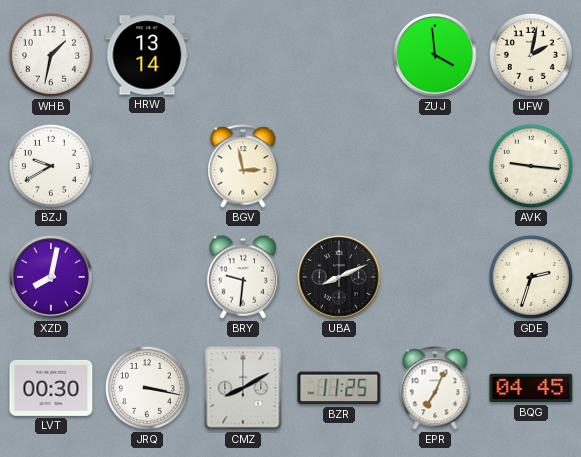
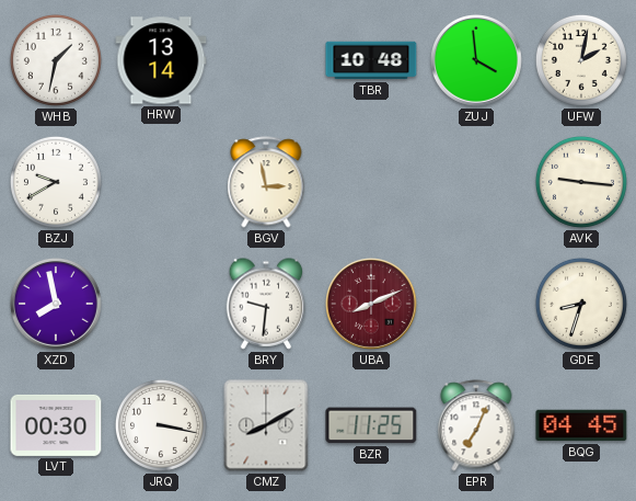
TBR: none -> 10:48 (371, 60)
XZD: 8:02 -> 7:58 (57, 305)
UBA dial: black -> burgundy (372, 305)
GDE: 2:33 -> 8:33 (581, 304)
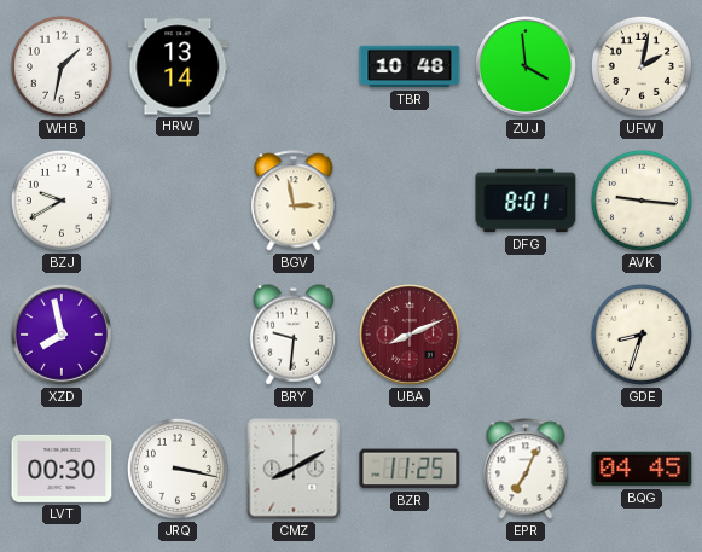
DFG: none -> 8:01 (526, 201)
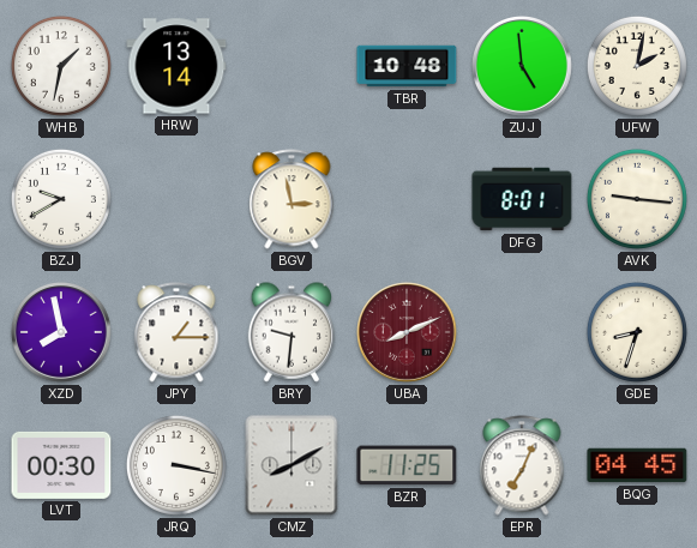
ZUJ: 3:59 -> 4:59 (523, 67)
JPY: none -> 1:15 (176, 332)
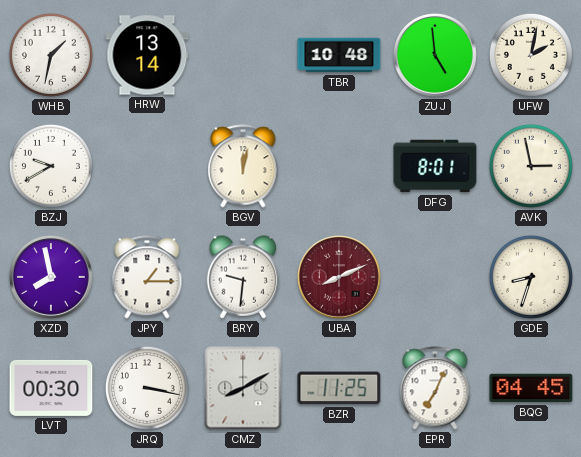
BGV: 2:58 -> 12:02 (243, 166)
AVK: 9:16 -> 2:58 (531, 166)
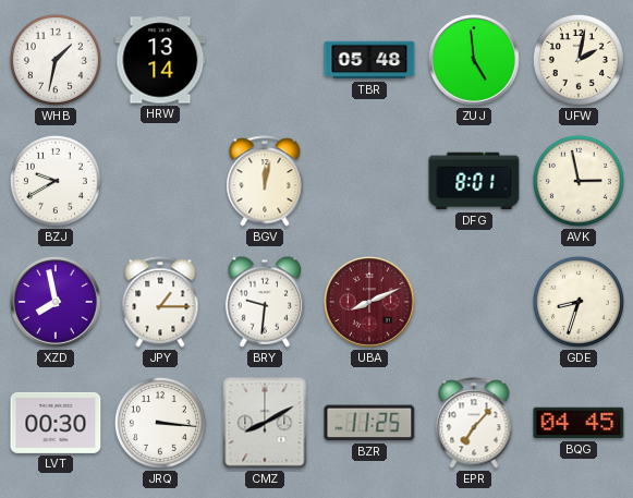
TBR: 10:48 -> 05:48 (369, 60)
JRQ: 3:17 -> 3:16 (160, 423)
EPR: 7:04 -> 7:07 (474, 423)
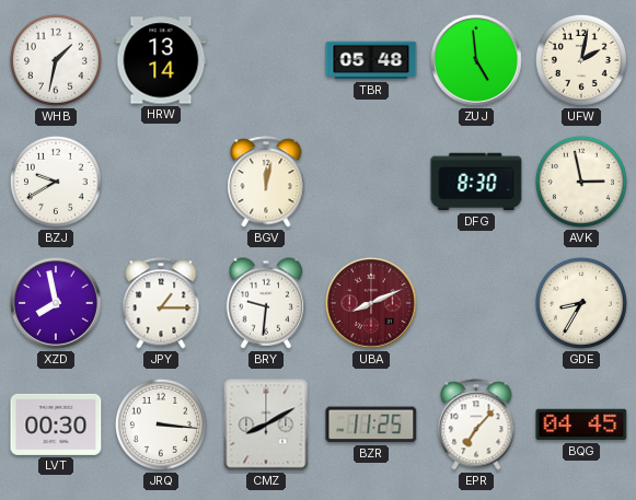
DFG: 8:01 -> 8:30 (476, 182)
GDE: 8:33 -> 8:35 (581, 303)
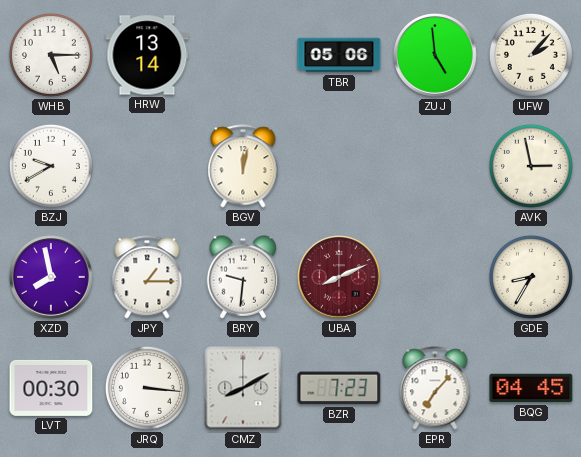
WHB: 1:32 -> 5:15 (51, 55)
TBR: 05:48 -> 05:06 (339, 55)
UFW: 2:02 -> 2:07 (531, 55)
DFG: 8:30 -> none (476, 182)
BZR: 11:25 -> 7:23 (339, 388)
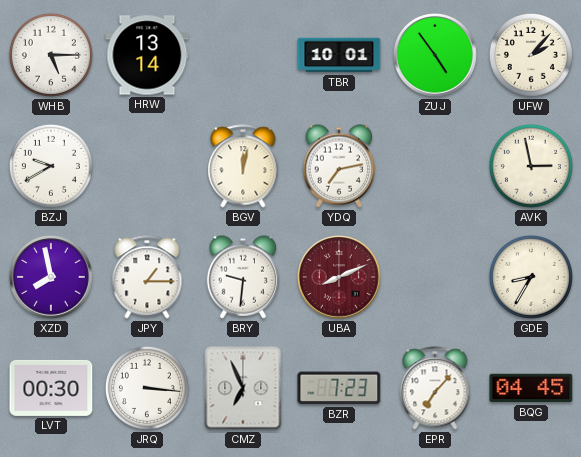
TBR: 05:06 -> 10:01 (339, 55)
ZUJ: 4:59 -> 4:54 (436, 56)
YDQ: none -> 7:13 (339, 166)
CMZ: 8:10 -> 6:56 (243, 388)
